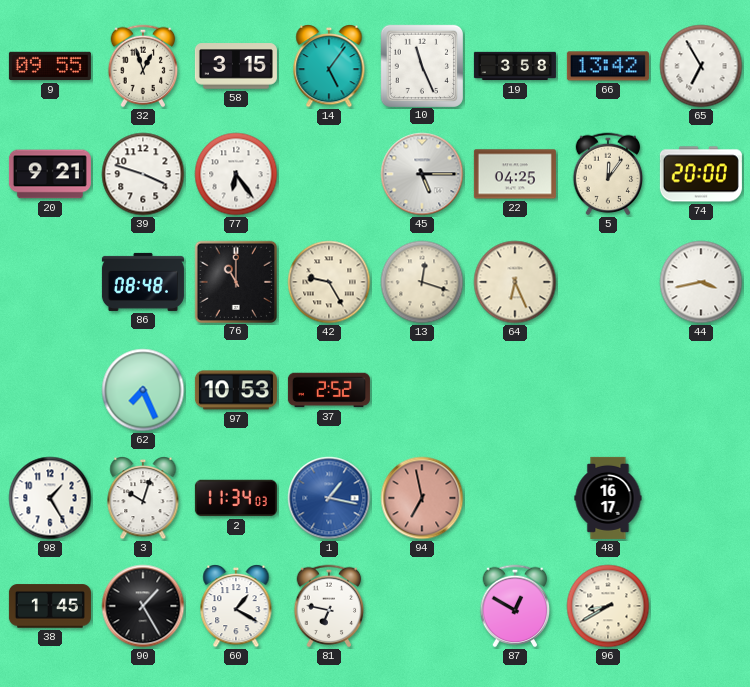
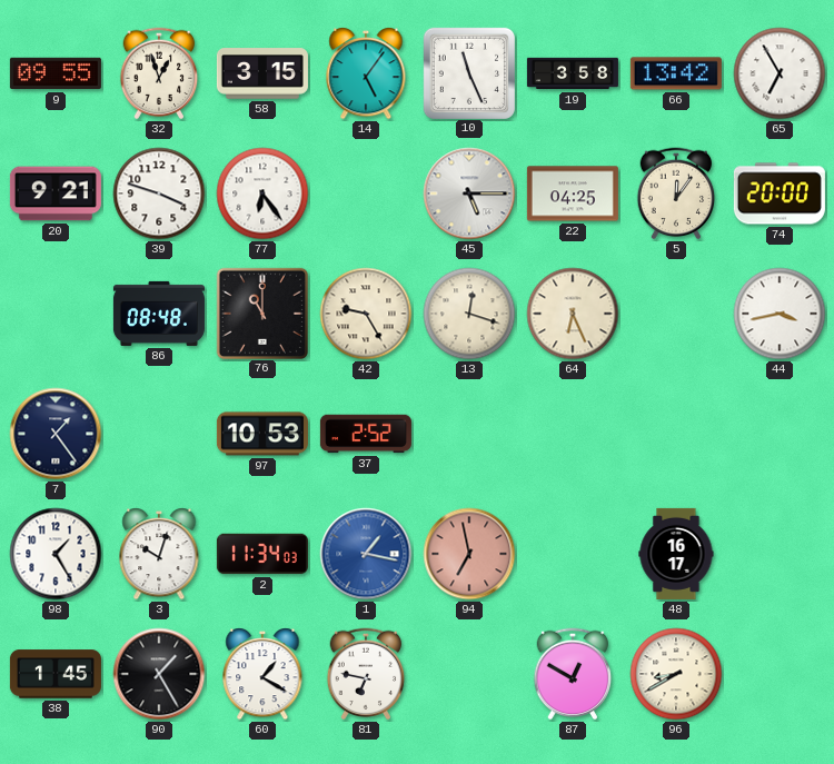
7: none -> 1:24 (56, 434)
62: 7:26 -> none (143, 390)
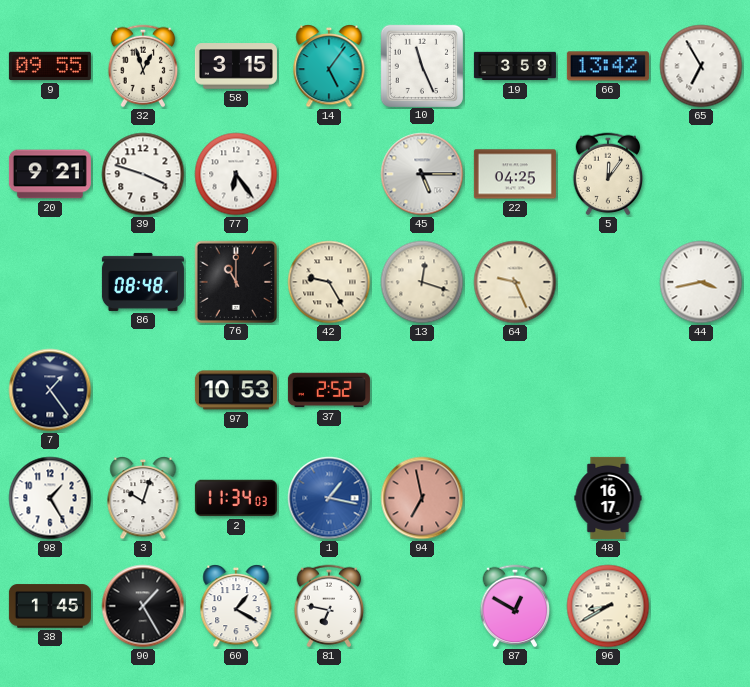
19: 3:58 -> 3:59 (515, 66)
74: 20:00 -> none (780, 194)
64: 6:26 -> 9:26 (515, 282)
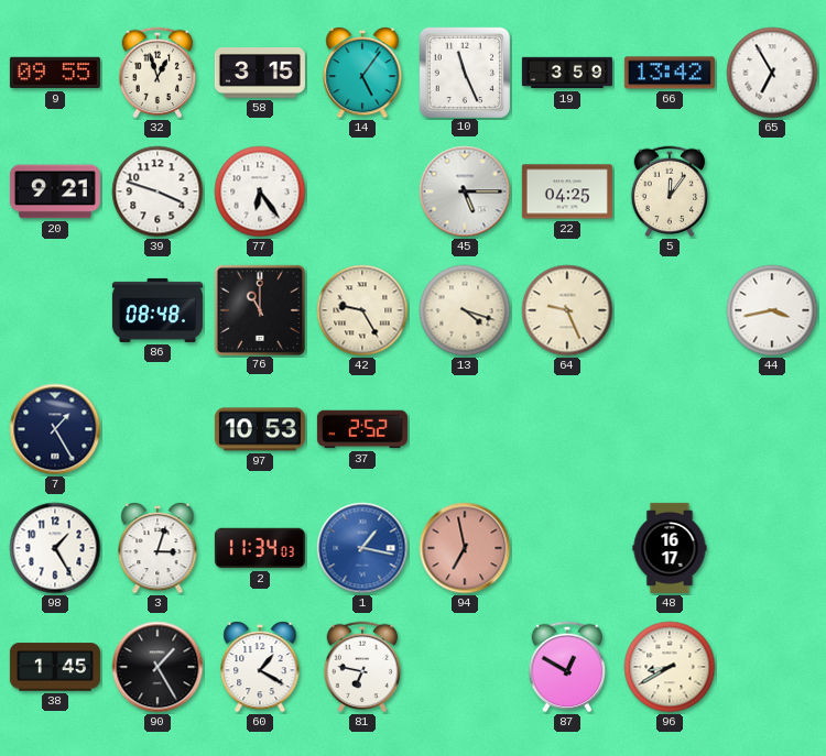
13: 12:18 -> 4:18 (465, 310)
7: 1:24 -> 1:25 (55, 429)
3: 10:03 -> 3:03 (157, 549)
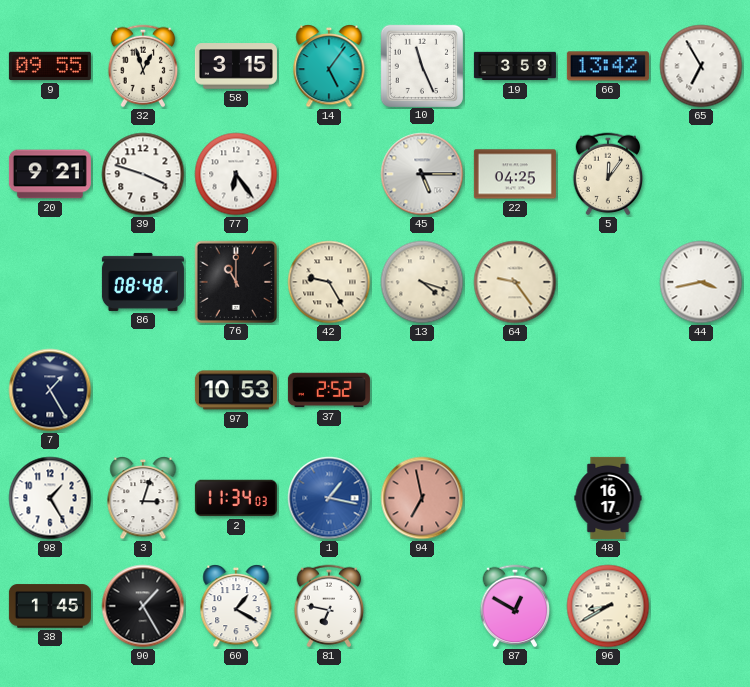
64: 9:26 -> 9:24 (515, 282)
